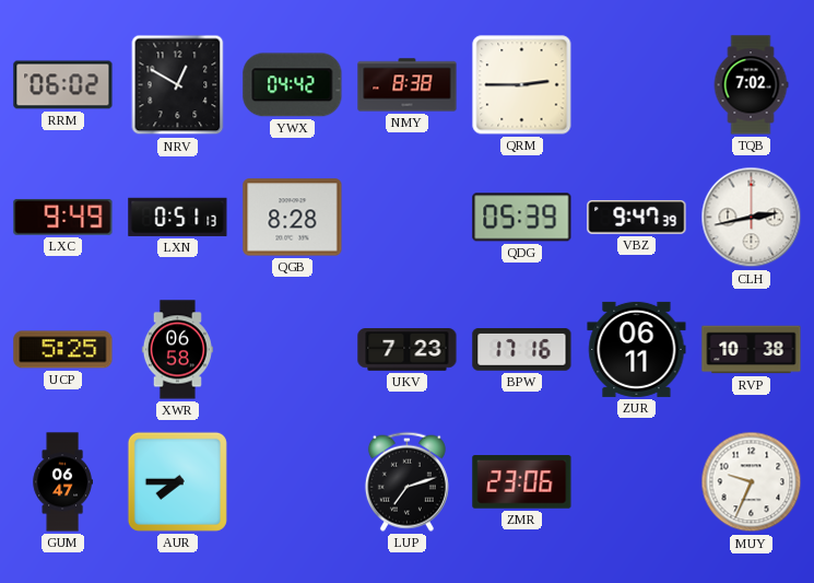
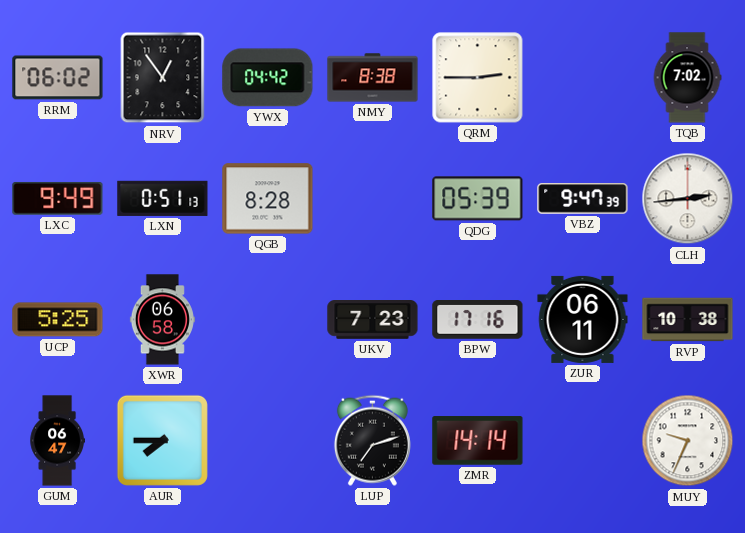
NRV: 12:50 -> 12:54 (163, 78)
CLH: 2:43 -> 2:44 (688, 199)
ZMR: 23:06 -> 14:14 (478, 441)
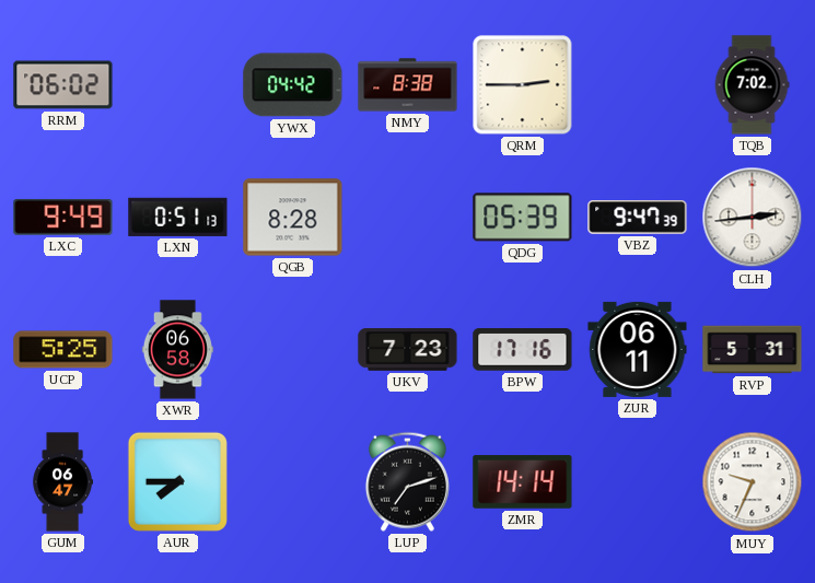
NRV: 12:54 -> none (163, 78)
RVP: 10:38 -> 5:31 (753, 350)
